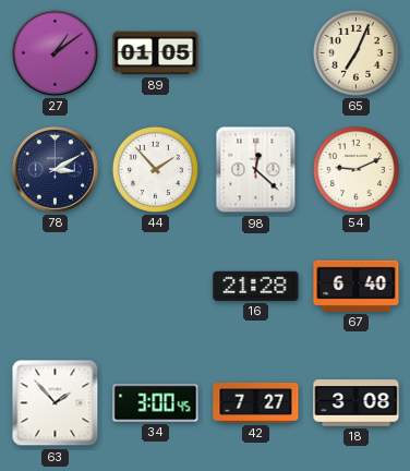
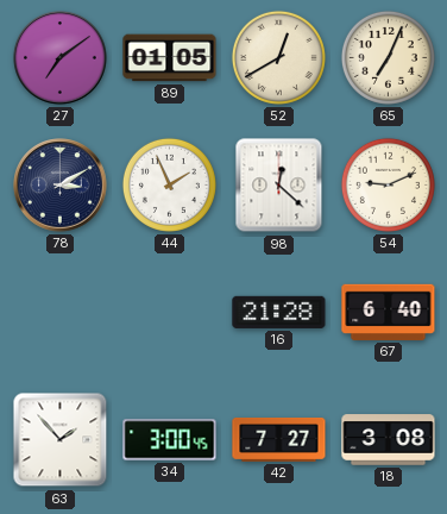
27: 1:09 -> 7:09 (61, 58)
52: none -> 12:40 (278, 57)
44: 1:53 -> 1:56 (169, 184)
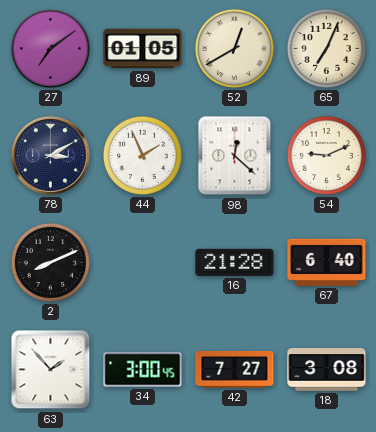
2: none -> 8:11 (50, 262)
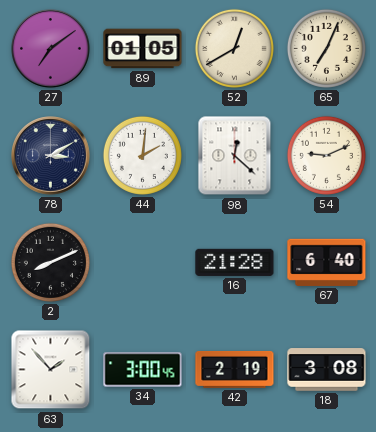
44: 1:56 -> 2:01 (142, 155)
42: 7:27 -> 2:19 (235, 369)
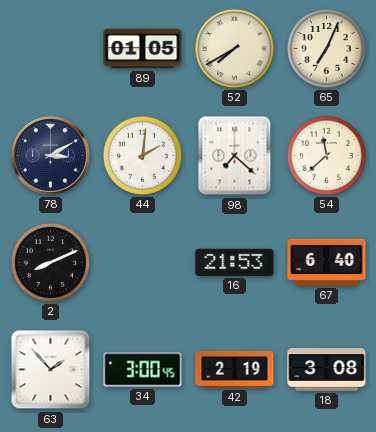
27: 7:09 -> none (51, 49)
52: 12:40 -> 7:40 (234, 48)
98: 12:22 -> 7:22 (235, 156)
54: 9:11 -> 11:38 (326, 155)
16: 21:28 -> 21:53 (235, 262)
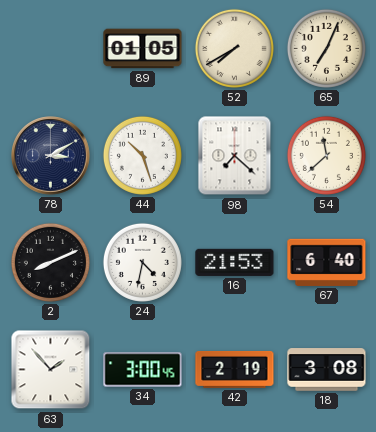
44: 2:01 -> 10:27 (142, 155)
24: none -> 4:32 (142, 262)
